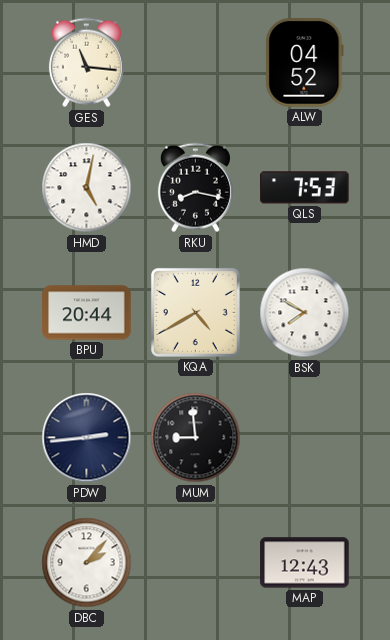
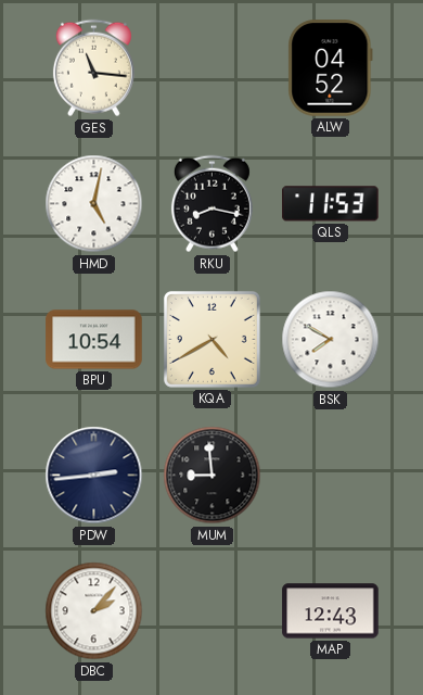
QLS: 7:53 -> 11:53 (331, 204)
BPU: 20:44 -> 10:54 (94, 340)
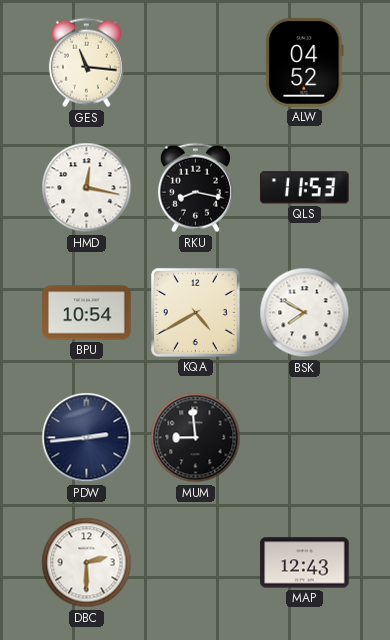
HMD: 5:02 -> 12:17 (87, 188)
DBC: 2:07 -> 2:30 (87, 563)
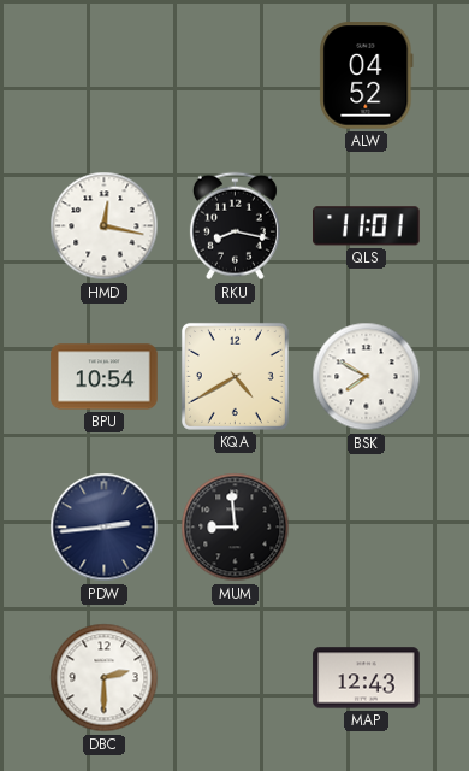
GES: 11:16 -> none (86, 63)
QLS: 11:53 -> 11:01 (367, 226)
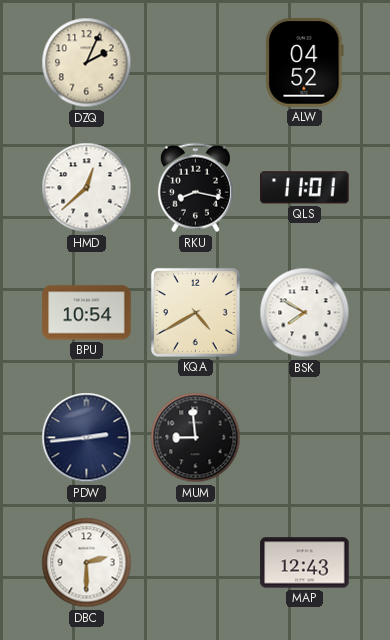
DZQ: none -> 2:04 (87, 63)
HMD: 12:17 -> 12:38 (87, 188)
